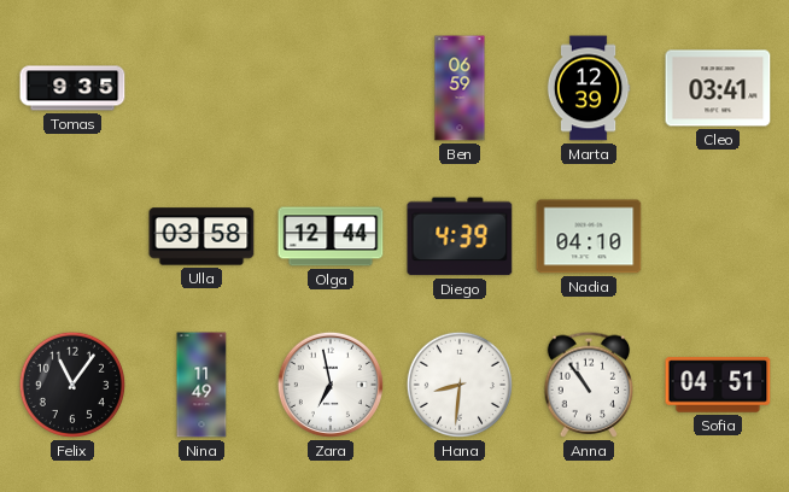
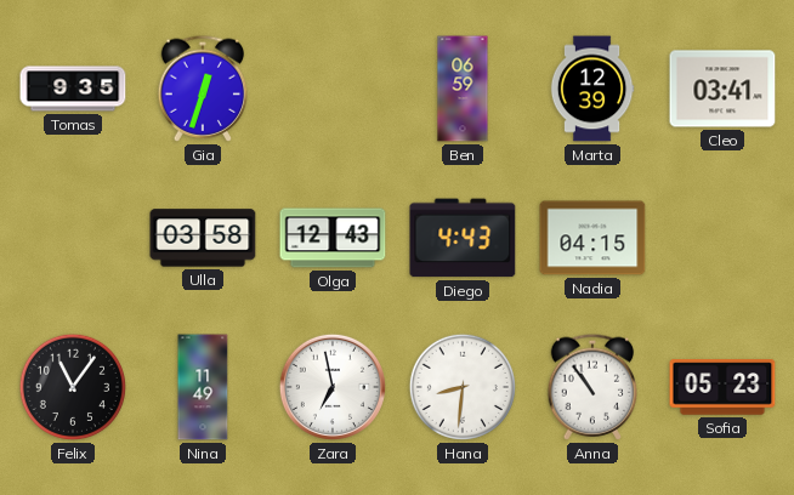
Gia: none -> 12:33 (203, 89)
Olga: 12:44 -> 12:43 (333, 238)
Diego: 4:39 -> 4:43 (463, 238)
Nadia: 04:10 -> 04:15 (592, 238)
Sofia: 04:51 -> 05:23 (722, 387)
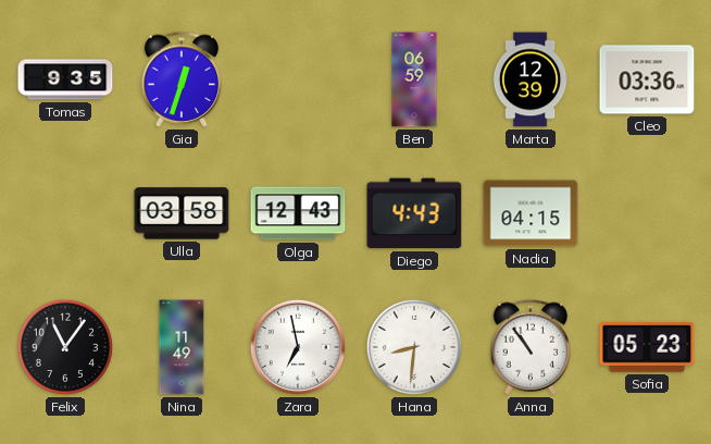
Cleo: 03:41 -> 03:36 (647, 79)
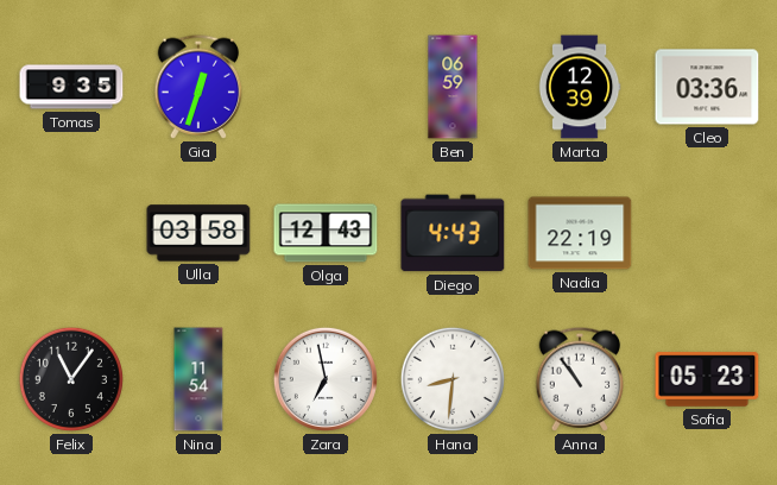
Nadia: 04:15 -> 22:19 (580, 233)
Nina: 11:49 -> 11:54 (198, 379)
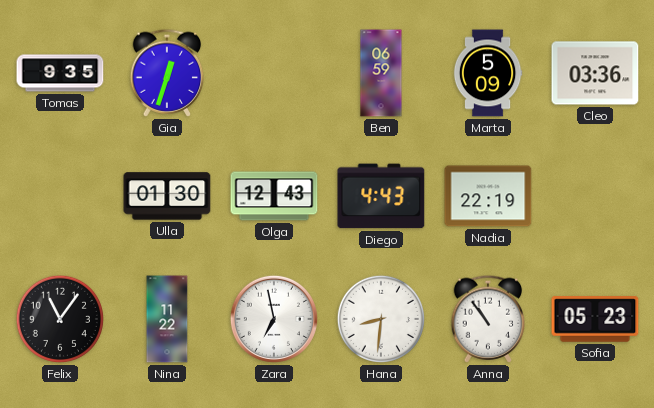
Marta: 12:39 -> 5:09 (488, 73)
Ulla: 03:58 -> 01:30 (167, 196)
Nina: 11:54 -> 11:22 (167, 319)
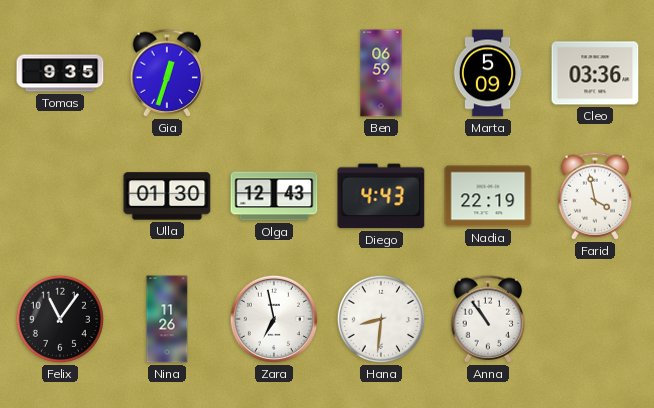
Farid: none -> 3:58 (595, 196)
Nina: 11:22 -> 11:26 (167, 319)
Sofia: 05:23 -> none (595, 319)
